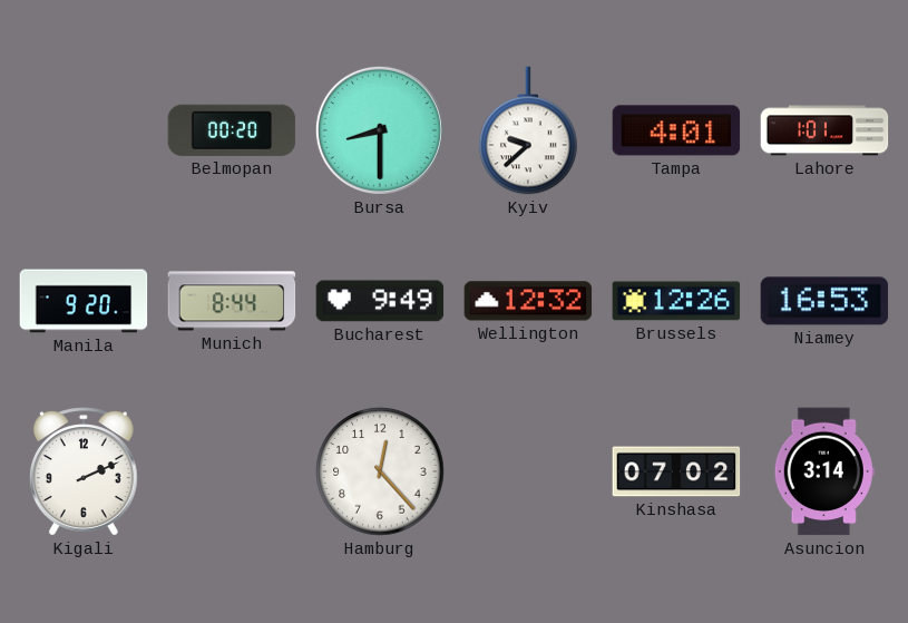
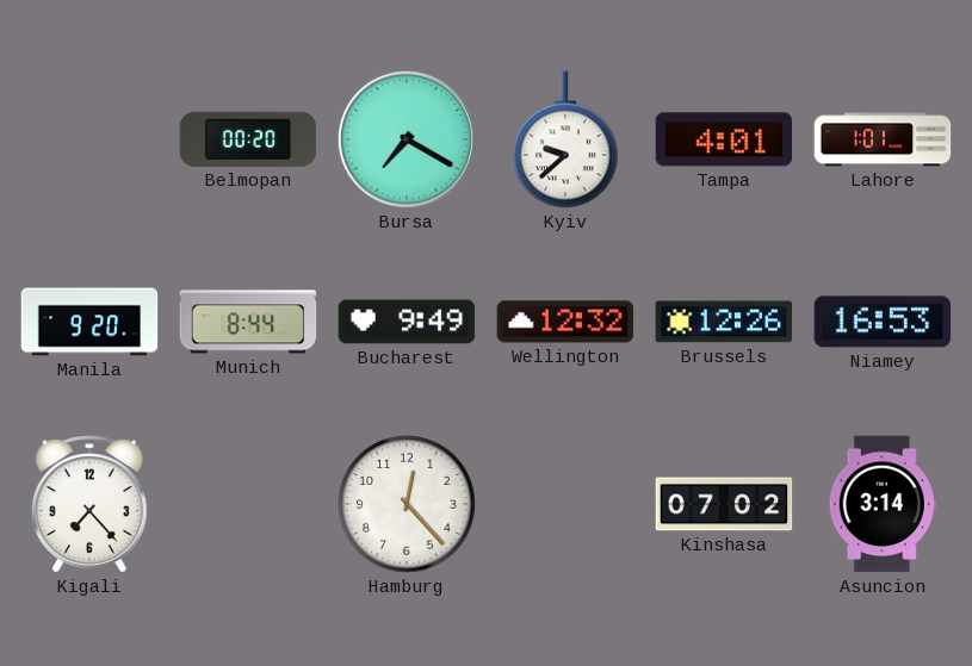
Bursa: 8:30 -> 7:20 (407, 139)
Kigali: 2:11 -> 7:23 (89, 504)
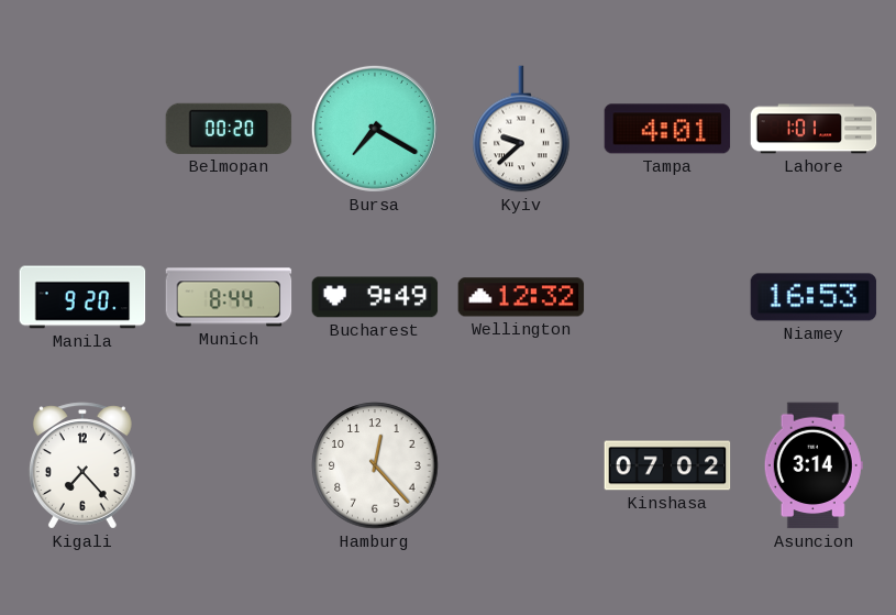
Brussels: 12:26 -> none (724, 322)
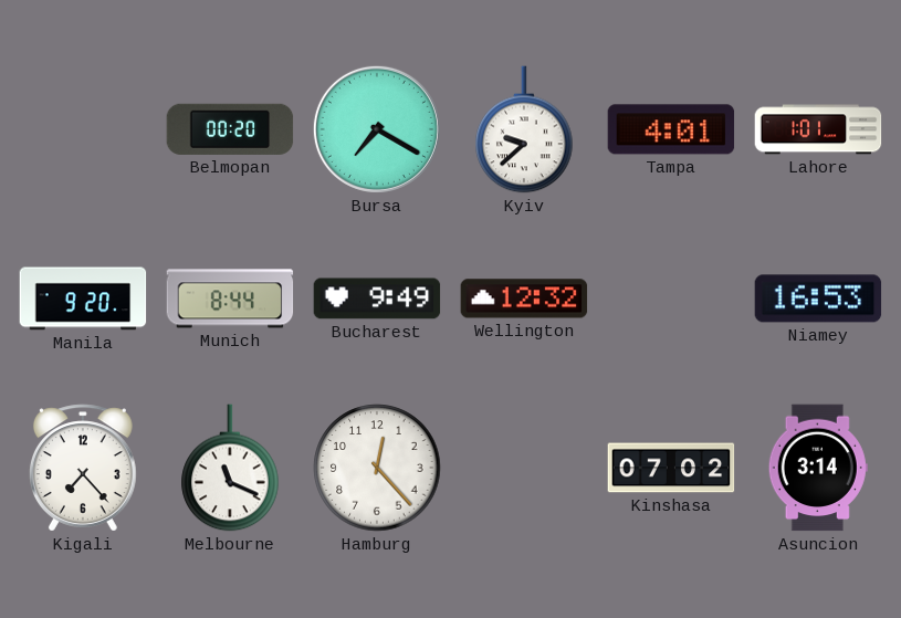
Melbourne: none -> 11:19 (230, 468)
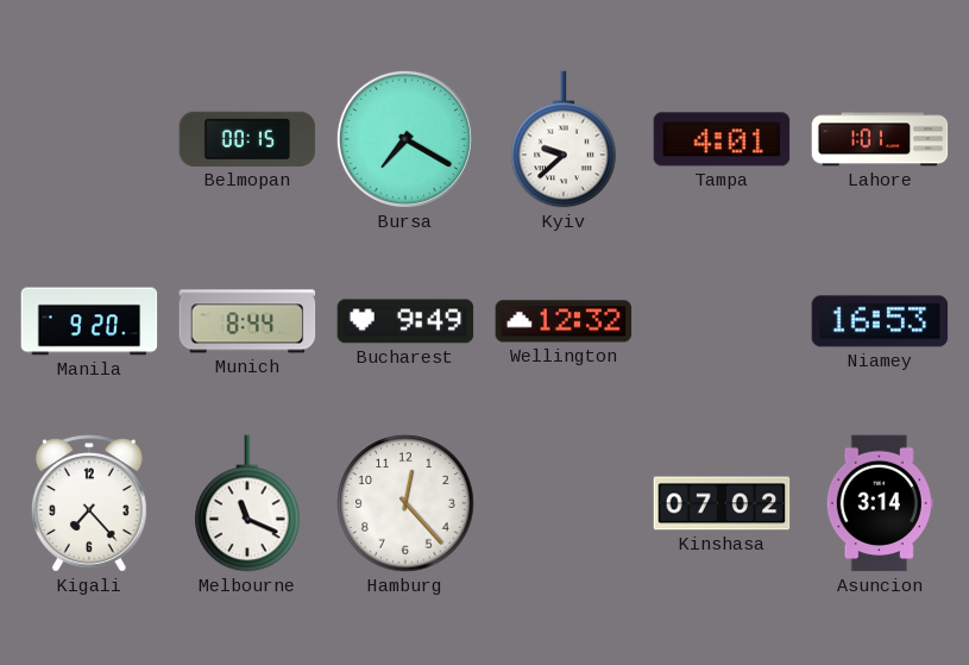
Belmopan: 00:20 -> 00:15 (247, 139)
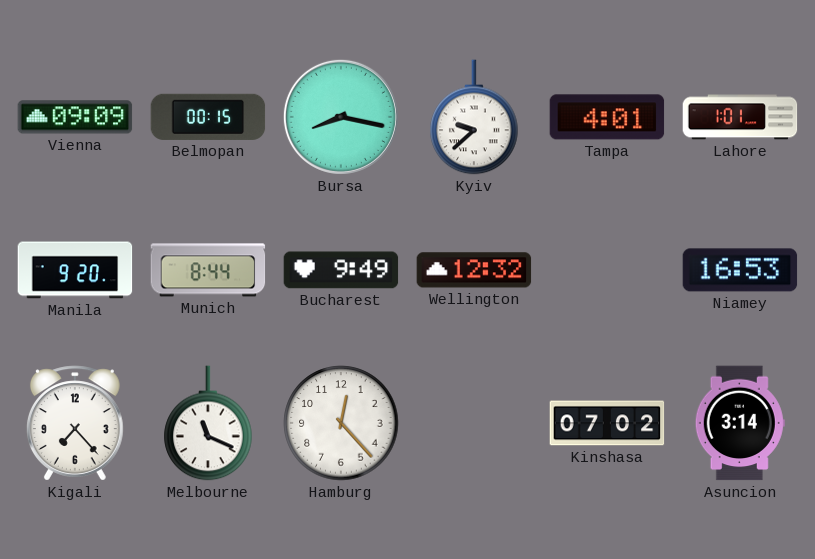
Vienna: none -> 09:09 (75, 117)
Bursa: 7:20 -> 8:17 (341, 117)
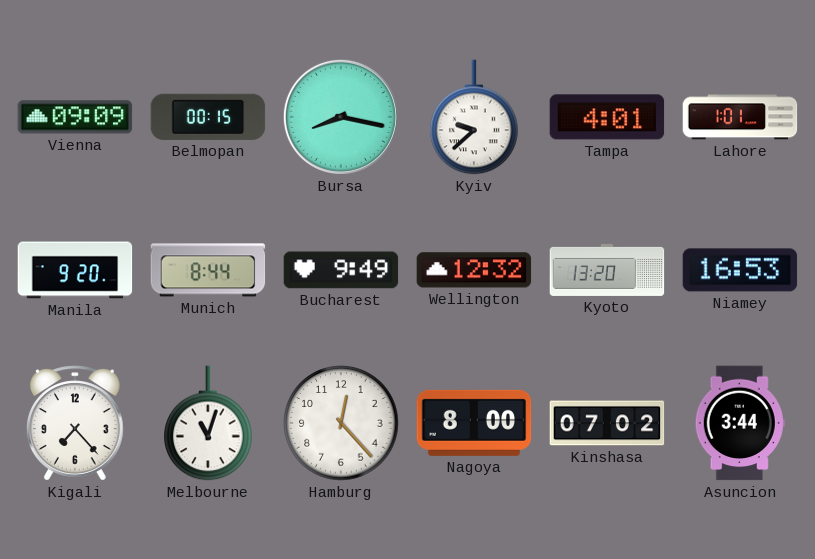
Kyoto: none -> 13:20 (607, 270)
Melbourne: 11:19 -> 11:03 (208, 423)
Nagoya: none -> 8:00 (474, 423)
Asuncion: 3:14 -> 3:44 (740, 423)
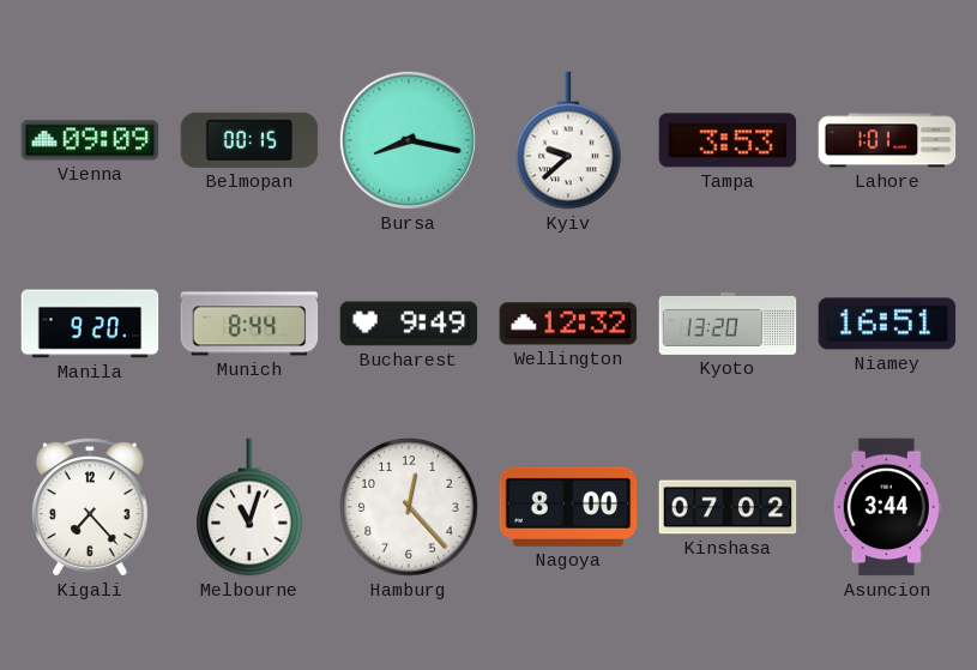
Tampa: 4:01 -> 3:53 (728, 140)
Niamey: 16:53 -> 16:51 (887, 324)
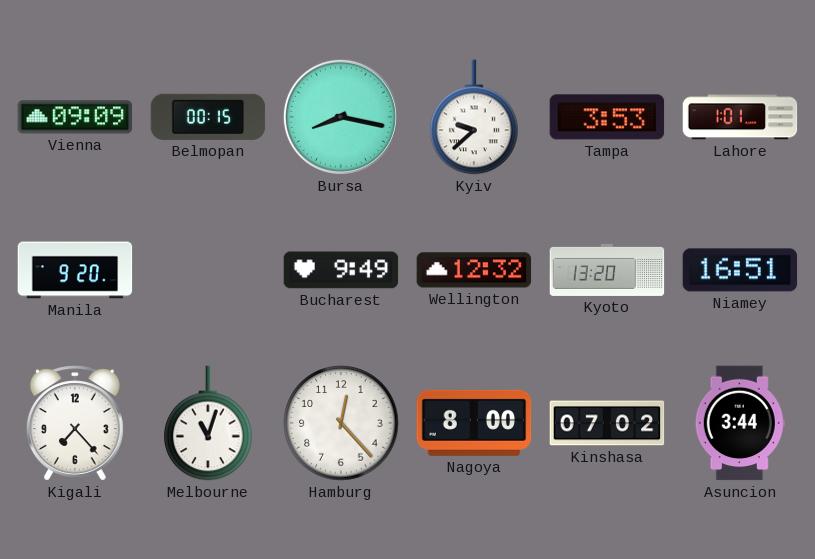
Munich: 8:44 -> none (249, 324)
